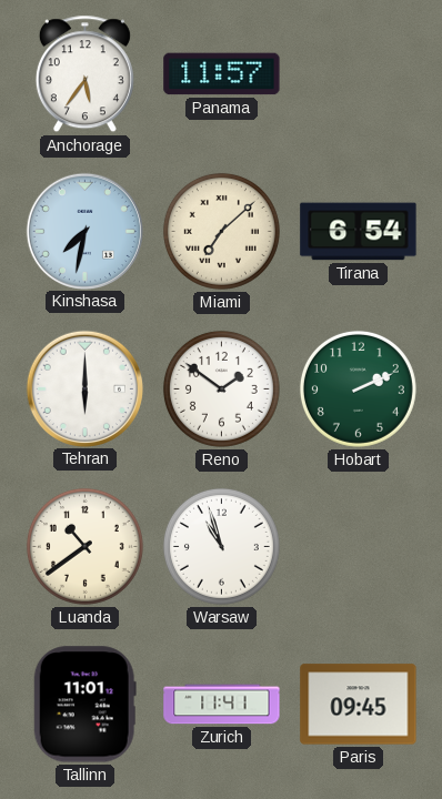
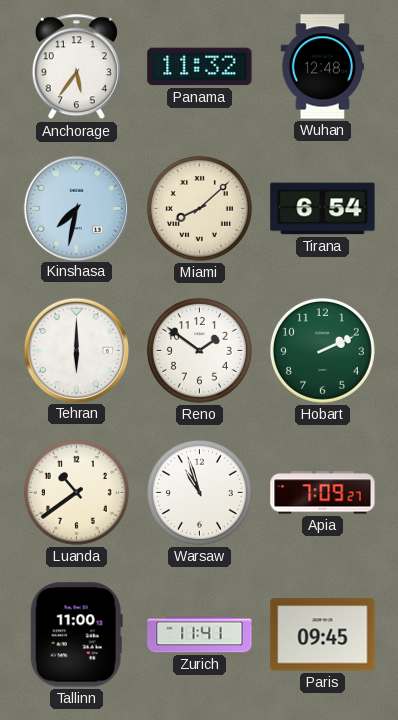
Panama: 11:57 -> 11:32 (200, 67)
Wuhan: none -> 12:48 (322, 67)
Miami: 7:08 -> 8:08 (199, 208)
Apia: none -> 7:09 (323, 493)
Tallinn: 11:01 -> 11:00 (76, 635)
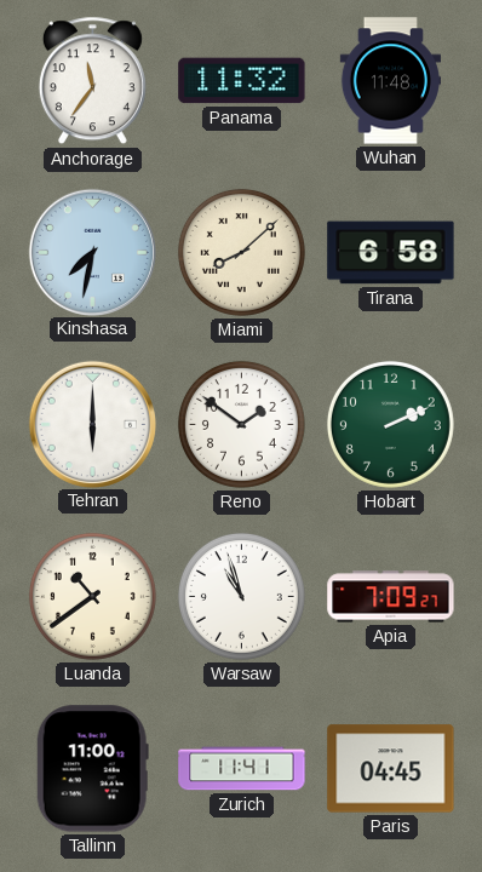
Anchorage: 5:36 -> 11:36 (92, 81)
Wuhan: 12:48 -> 11:48 (390, 81)
Tirana: 6:54 -> 6:58 (391, 253)
Paris: 09:45 -> 04:45 (391, 769)
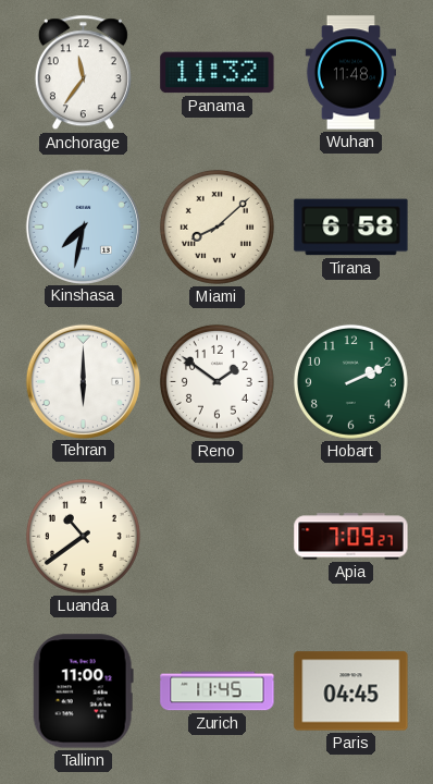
Warsaw: 10:57 -> none (241, 596)
Zurich: 11:41 -> 11:45 (218, 691)
